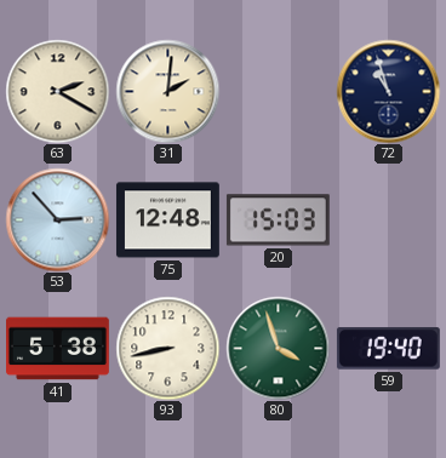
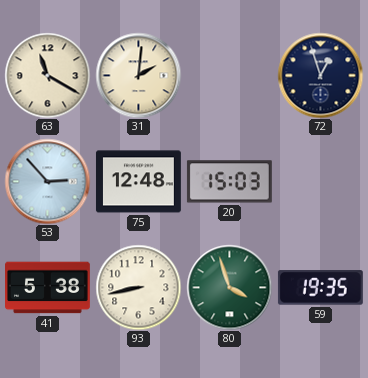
63: 2:20 -> 11:20 (47, 75)
72: 10:57 -> 12:57 (320, 75)
59: 19:40 -> 19:35 (320, 288)
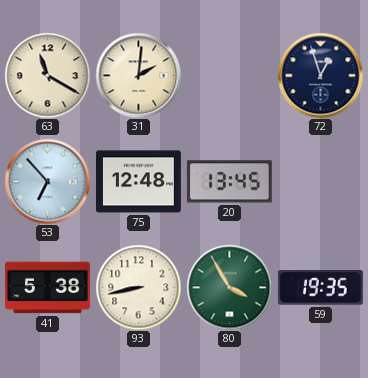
53: 2:53 -> 6:53 (47, 181)
20: 15:03 -> 13:45 (229, 182)
80: 3:57 -> 3:55 (229, 287)
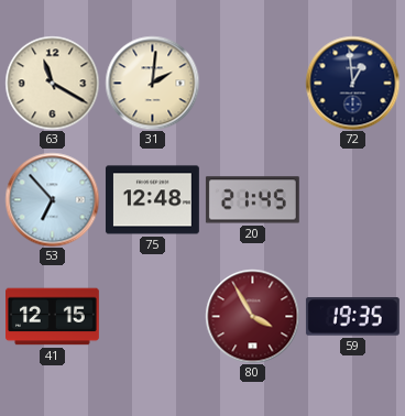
72: 12:57 -> 12:59 (352, 83)
20: 13:45 -> 21:45 (252, 200)
41: 5:38 -> 12:15 (53, 317)
93: 8:43 -> none (138, 287)
80 dial: green -> burgundy (252, 316)
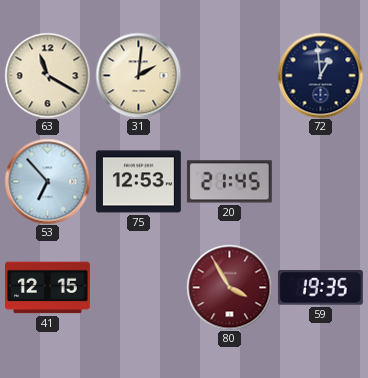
75: 12:48 -> 12:53 (138, 182)
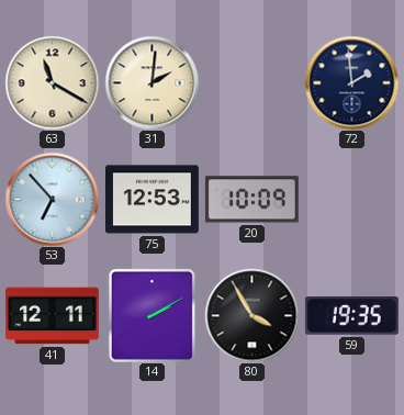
72: 12:59 -> 1:59 (351, 82)
20: 21:45 -> 10:09 (251, 200)
41: 12:15 -> 12:11 (53, 316)
14: none -> 2:10 (151, 315)
80 dial: burgundy -> black (251, 315)
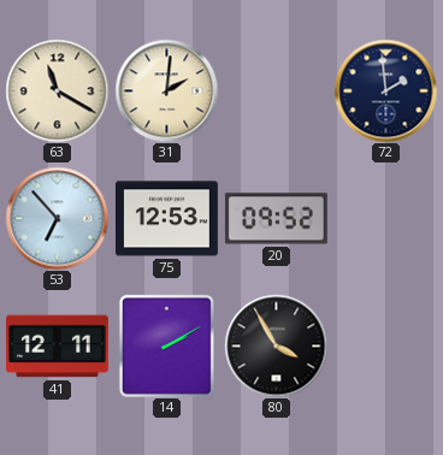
20: 10:09 -> 09:52 (276, 219)
59: 19:35 -> none (351, 316)
